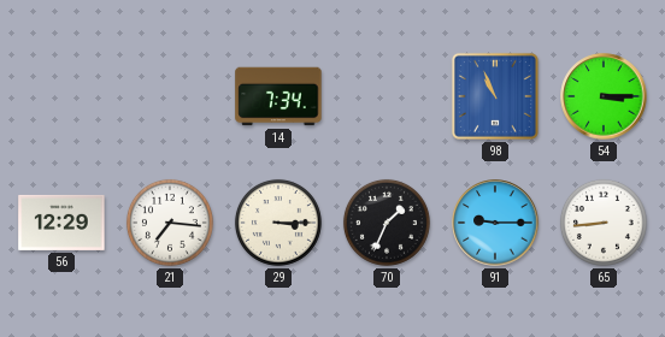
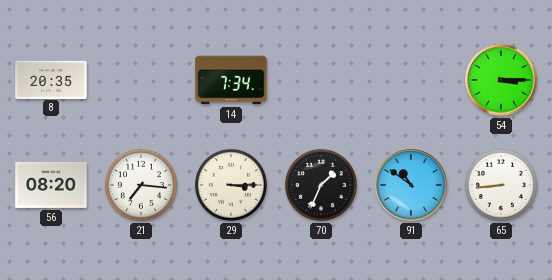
8: none -> 20:35 (51, 79)
98: 10:56 -> none (495, 96)
56: 12:29 -> 08:20 (51, 185)
91: 9:15 -> 10:51 (411, 185)
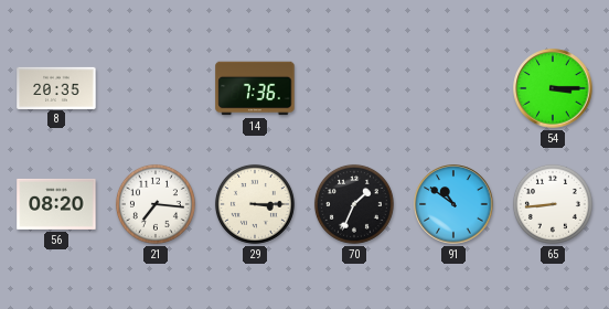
14: 7:34 -> 7:36 (255, 88)
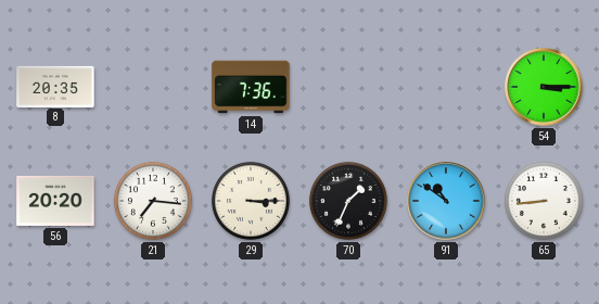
56: 08:20 -> 20:20 (55, 201)
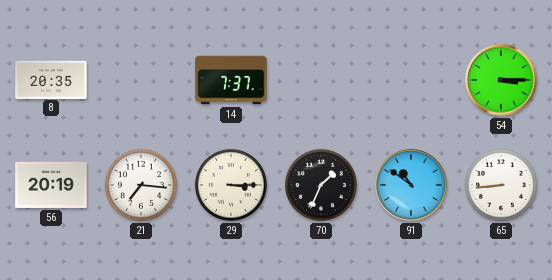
14: 7:36 -> 7:37 (231, 80)
56: 20:20 -> 20:19 (51, 185)
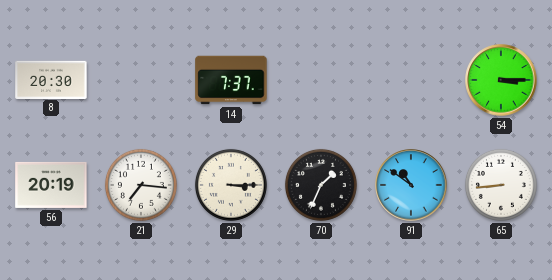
8: 20:35 -> 20:30 (51, 79)
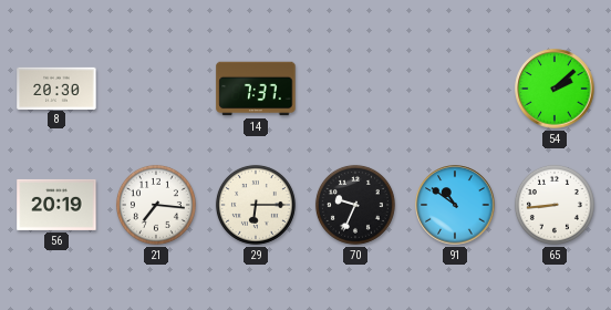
54: 3:15 -> 2:08 (555, 89)
29: 3:15 -> 6:15 (256, 205)
70: 1:34 -> 9:34 (355, 205)
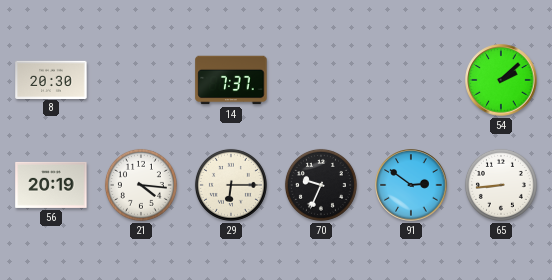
21: 7:16 -> 4:16 (141, 185)
91: 10:51 -> 2:51 (411, 185)
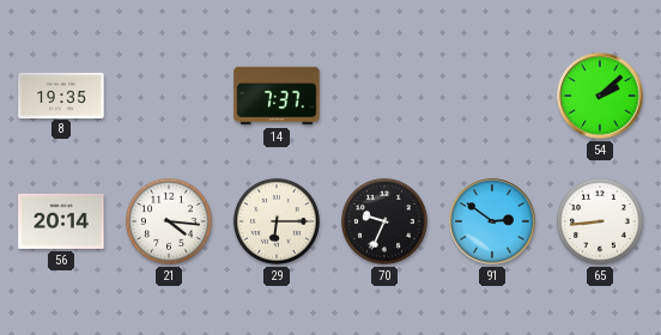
8: 20:30 -> 19:35 (61, 95)
56: 20:19 -> 20:14 (61, 221)
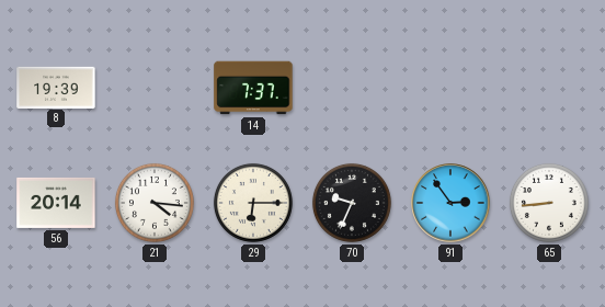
8: 19:35 -> 19:39 (56, 87)
54: 2:08 -> none (600, 96)
91: 2:51 -> 2:54 (450, 203)
